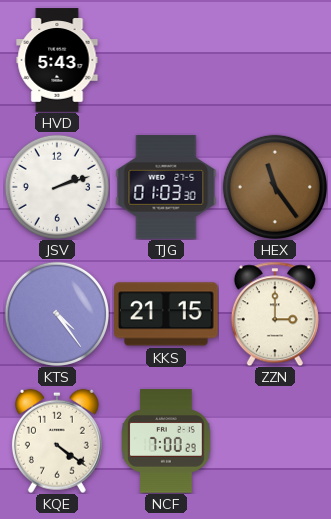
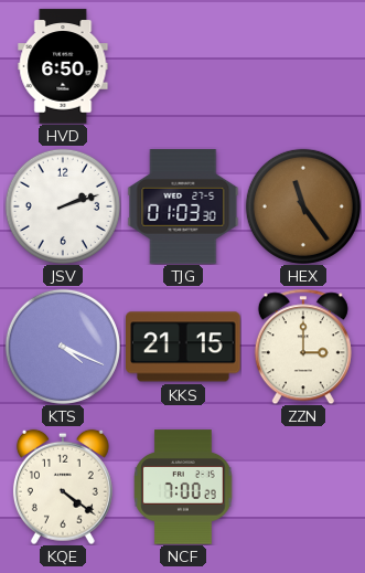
HVD: 5:43 -> 6:50 (63, 66)
KTS: 4:24 -> 4:19 (63, 347)
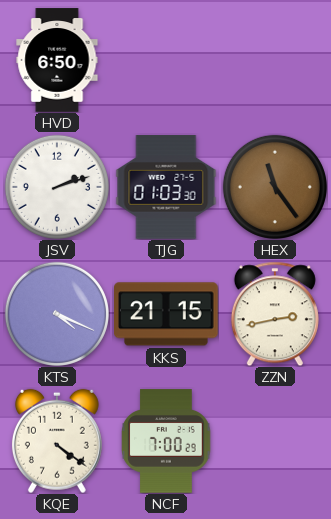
ZZN: 3:00 -> 2:43 (275, 314)
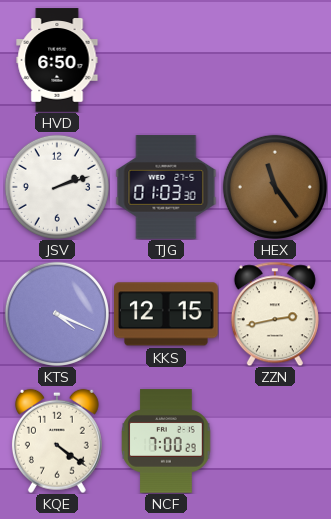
KKS: 21:15 -> 12:15 (166, 314)
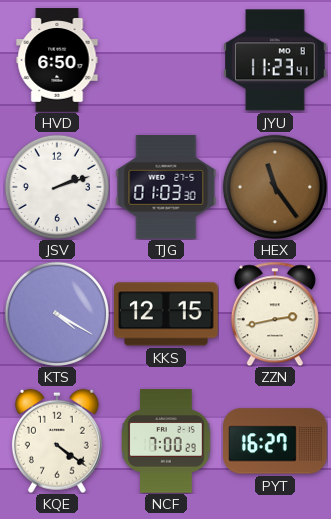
JYU: none -> 11:23 (275, 60)
KTS: 4:19 -> 4:20 (57, 314)
PYT: none -> 16:27 (275, 441)
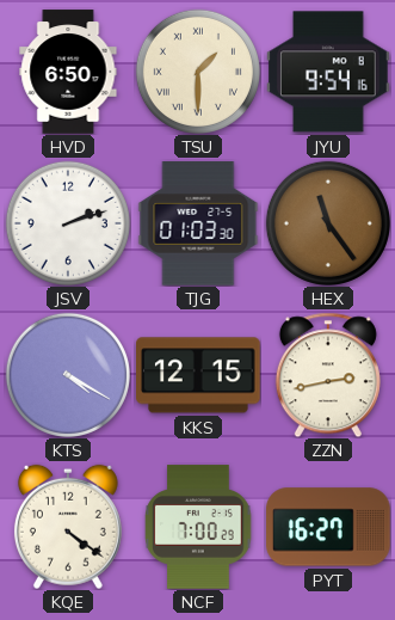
TSU: none -> 1:30 (198, 72)
JYU: 11:23 -> 9:54 (328, 72)
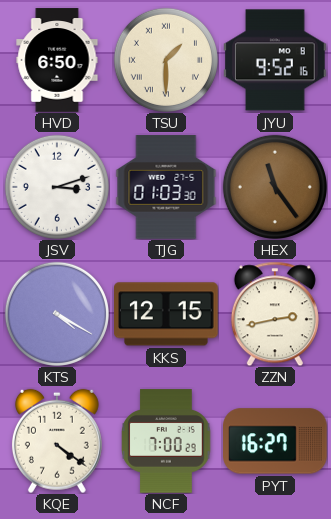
JYU: 9:54 -> 9:52 (275, 60)
JSV: 2:12 -> 3:12 (57, 187)
